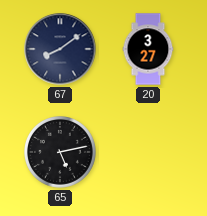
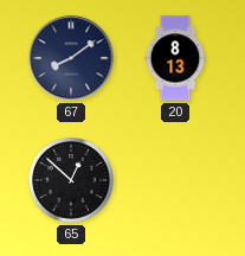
20: 3:27 -> 8:13 (175, 58)
65: 5:13 -> 12:52 (72, 181)
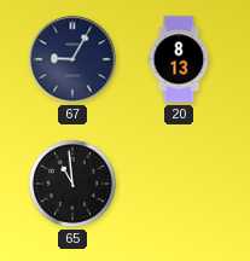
67: 8:09 -> 9:05 (72, 59)
65: 12:52 -> 10:59 (74, 185)
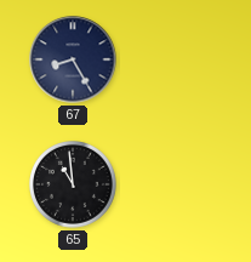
67: 9:05 -> 8:25 (73, 59)
20: 8:13 -> none (179, 59)
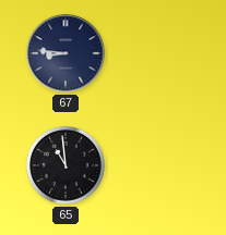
67: 8:25 -> 8:46 (66, 53)
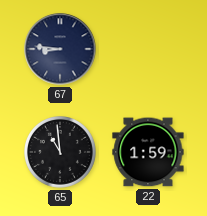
22: none -> 1:59 (148, 152)
